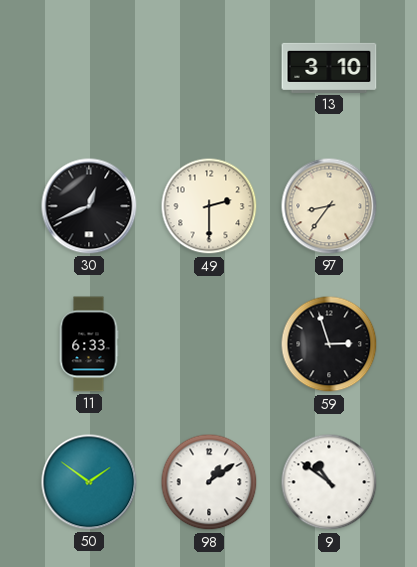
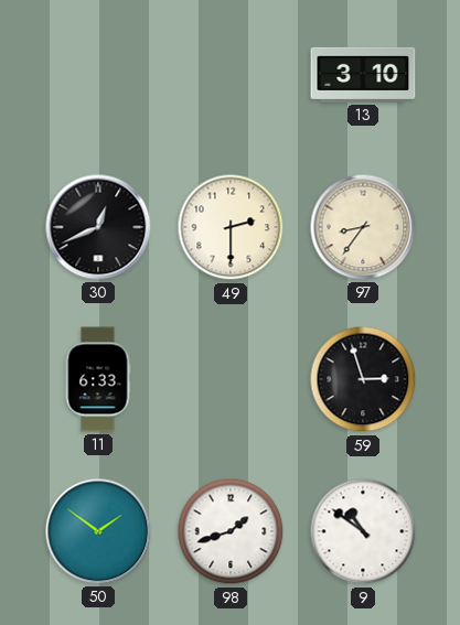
98: 1:09 -> 1:42 (231, 531)
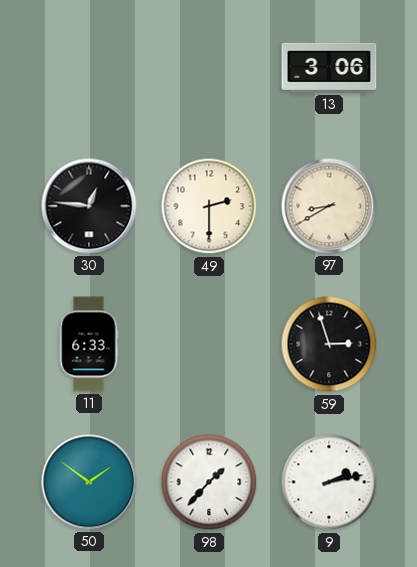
13: 3:10 -> 3:06 (329, 68)
30: 12:41 -> 12:46 (89, 206)
97: 8:36 -> 8:40 (329, 206)
98: 1:42 -> 1:37 (209, 482)
9: 10:51 -> 2:13 (329, 482)
